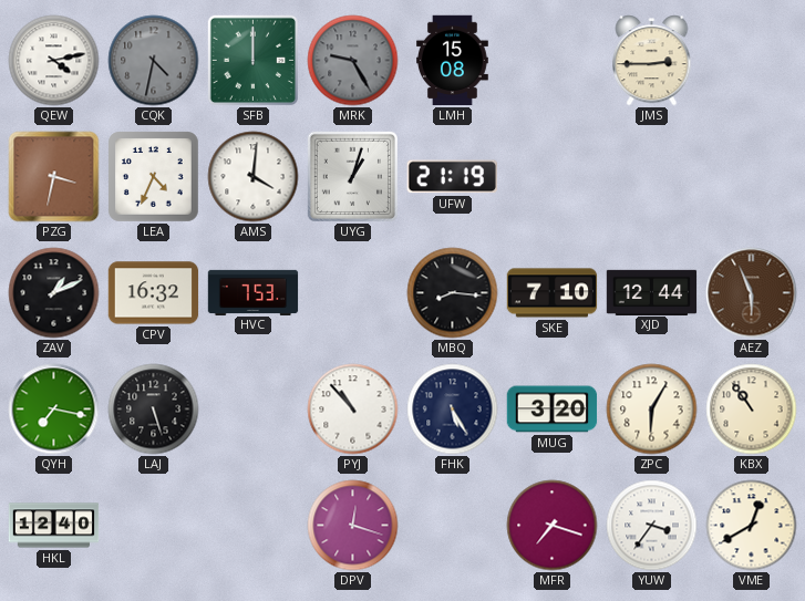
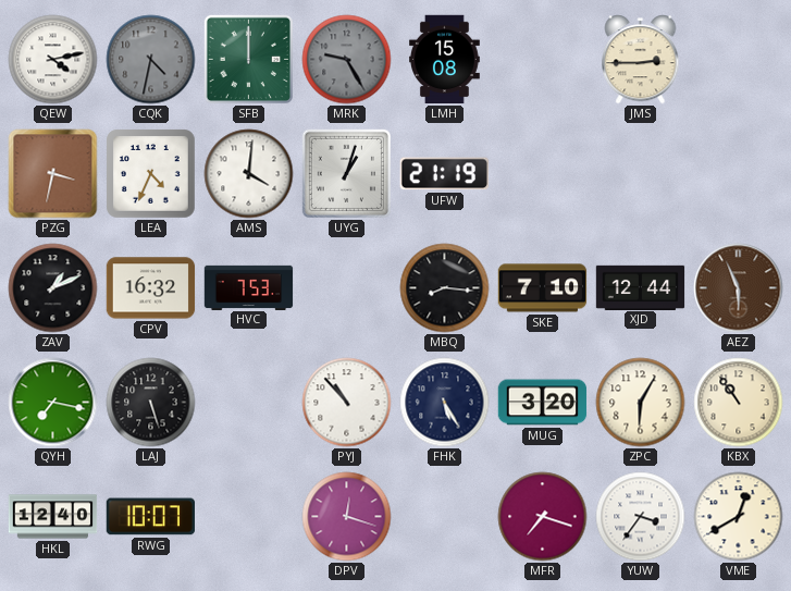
RWG: none -> 10:07 (150, 517)
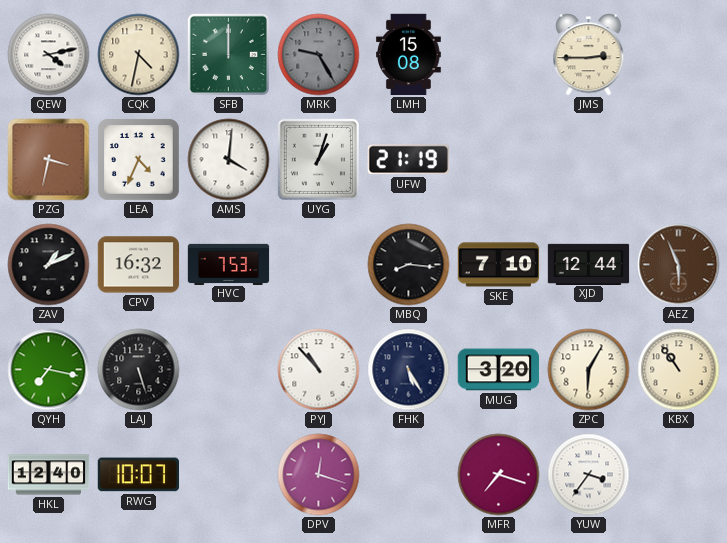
CQK dial: grey -> cream (139, 55)
VME: 12:40 -> none (739, 517)
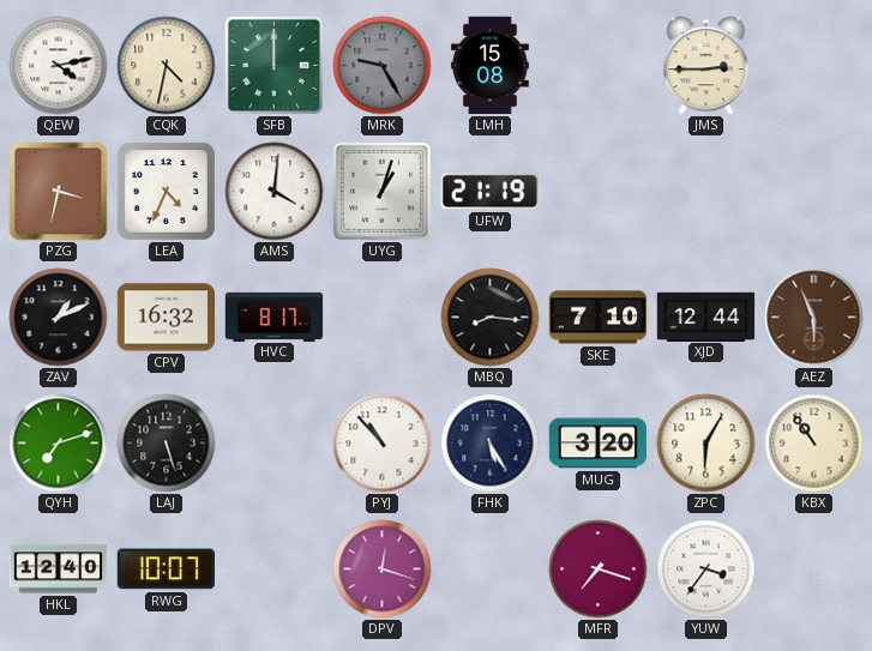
HVC: 7:53 -> 8:17 (275, 317)
QYH: 7:17 -> 7:12 (59, 444)
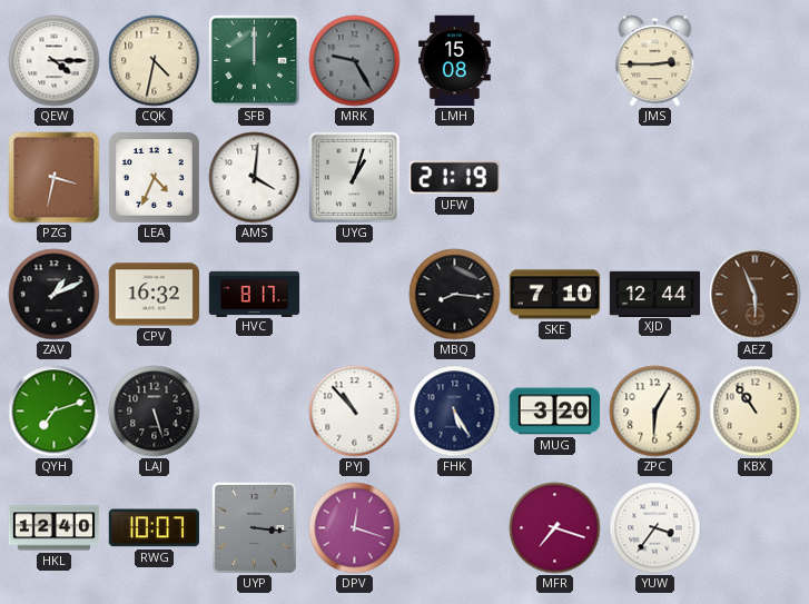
QEW: 4:13 -> 4:15 (55, 61)
UYP: none -> 3:16 (254, 527)
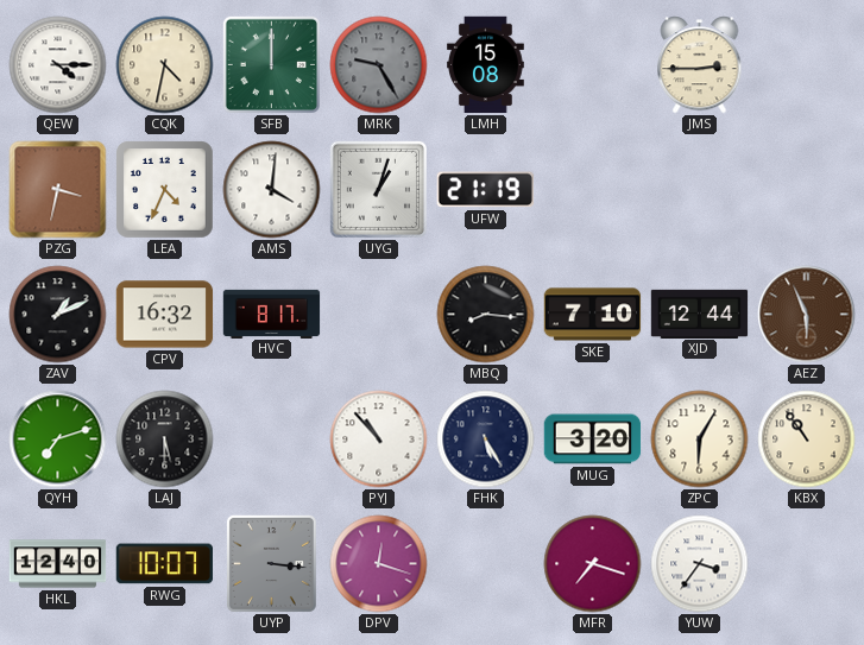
LAJ: 5:27 -> 5:30 (165, 440)
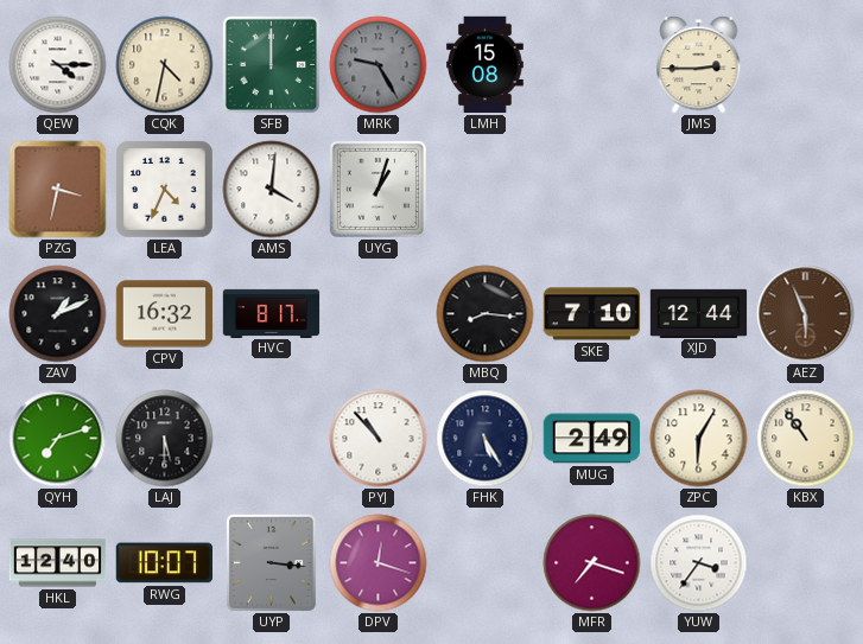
UFW: 21:19 -> none (485, 190)
MUG: 3:20 -> 2:49 (592, 439)
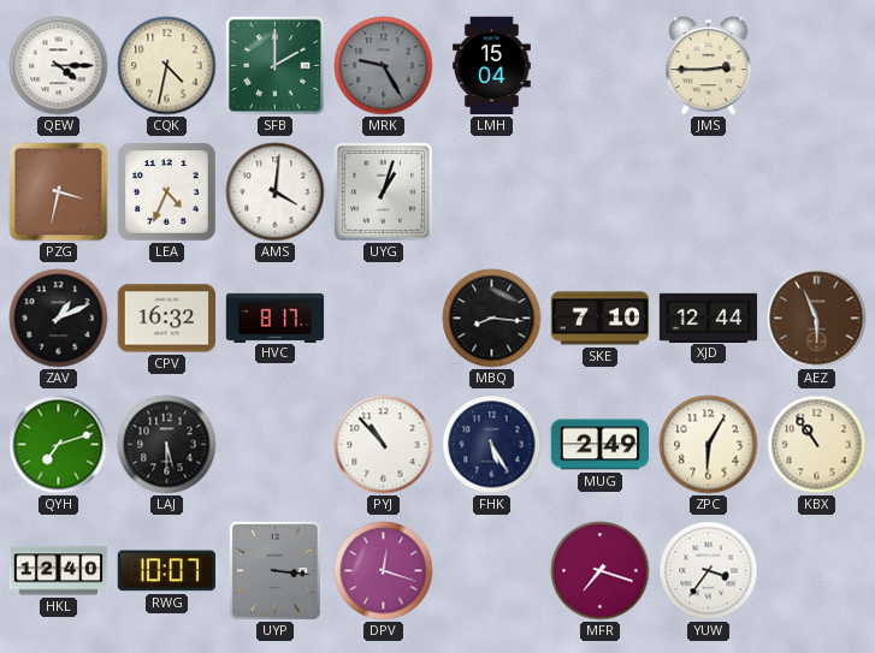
SFB: 12:00 -> 2:00 (274, 65)
LMH: 15:08 -> 15:04 (492, 66)
